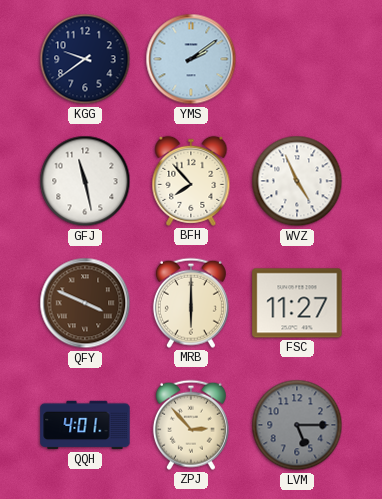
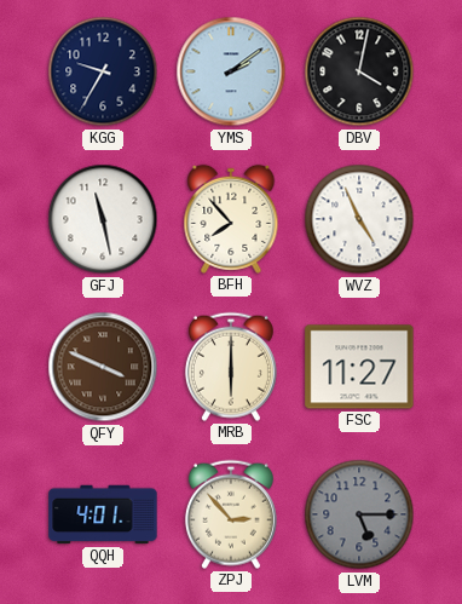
KGG: 9:39 -> 9:35 (103, 71)
DBV: none -> 4:02 (359, 71)
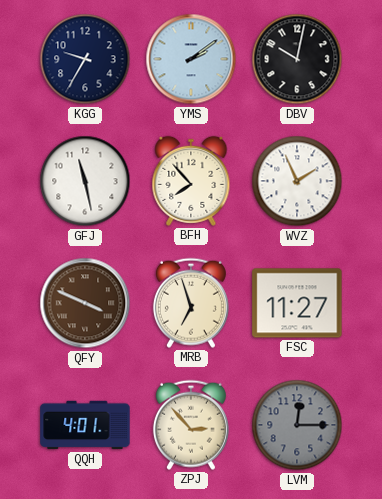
DBV: 4:02 -> 10:02 (297, 59)
WVZ: 4:56 -> 1:56 (297, 181)
MRB: 6:00 -> 6:57 (191, 303)
LVM: 5:15 -> 12:15 (297, 425)
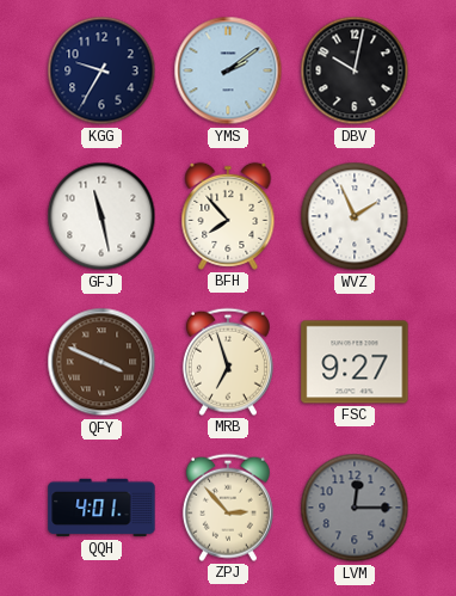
FSC: 11:27 -> 9:27 (355, 362)
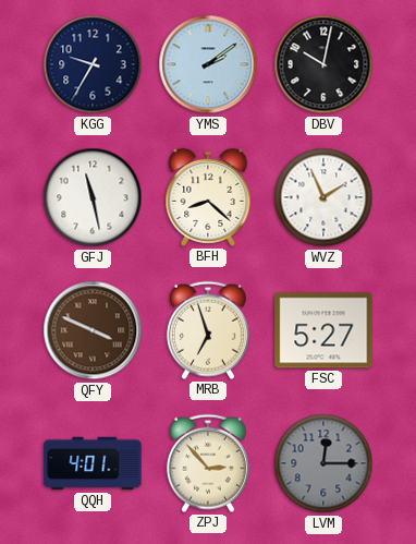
BFH: 7:53 -> 8:22 (208, 197)
FSC: 9:27 -> 5:27 (323, 330)
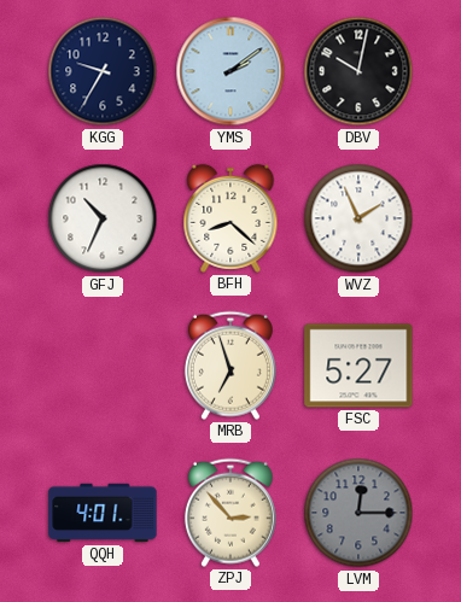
GFJ: 11:28 -> 10:34 (103, 218)
QFY: 3:49 -> none (93, 330)
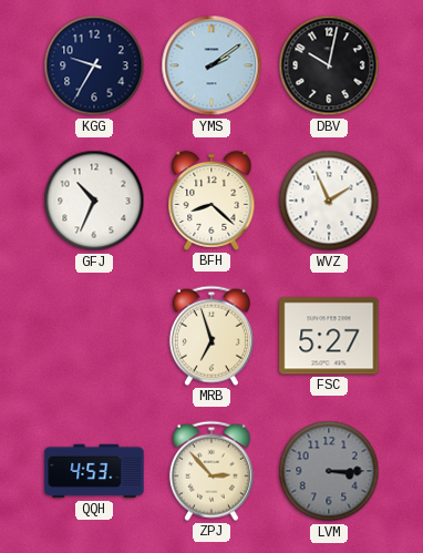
QQH: 4:01 -> 4:53 (94, 471)
LVM: 12:15 -> 3:15 (329, 471)
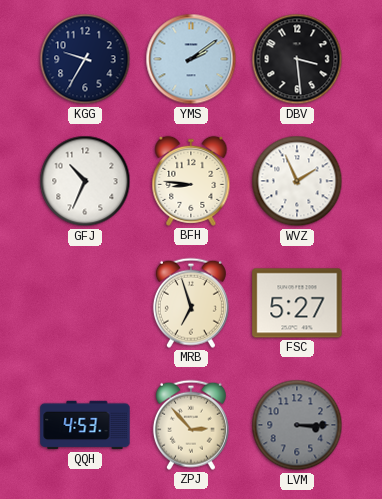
DBV: 10:02 -> 3:29 (297, 59)
BFH: 8:22 -> 8:46 (191, 181)
